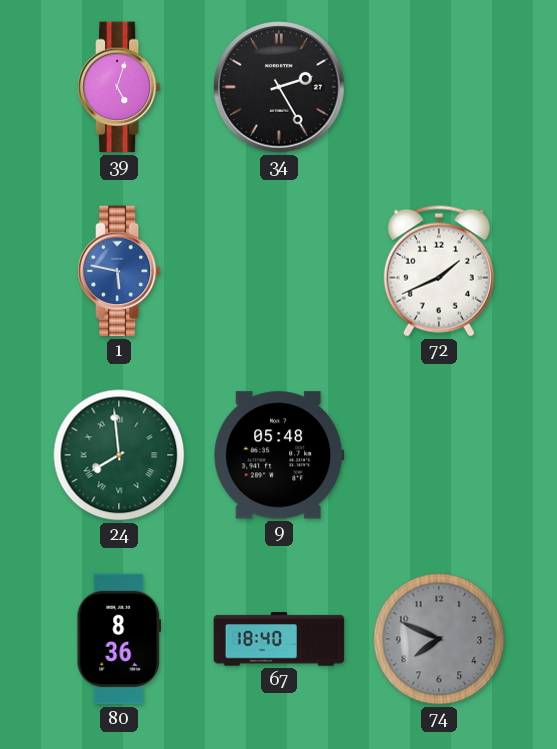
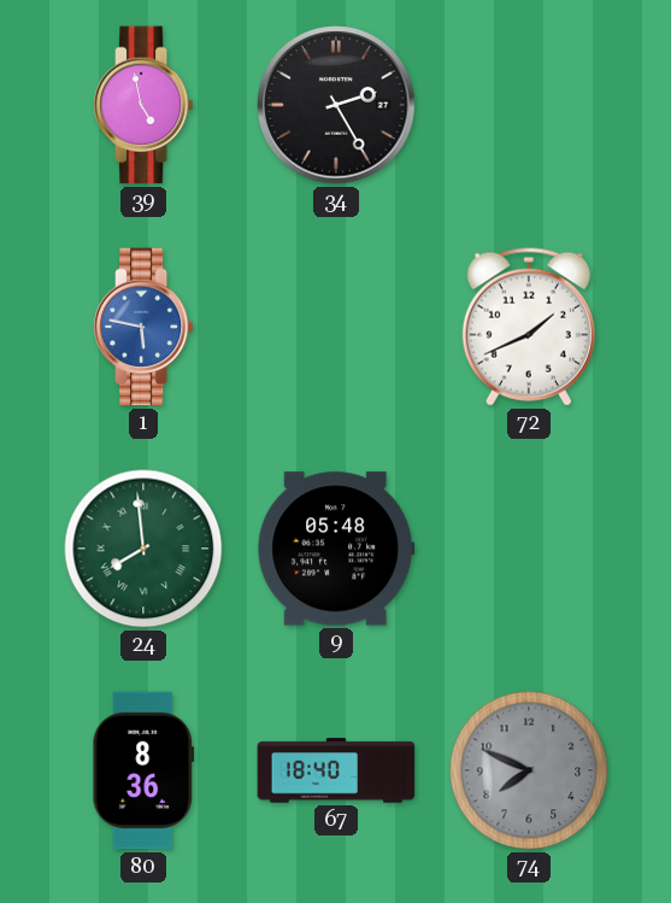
39: 5:03 -> 4:58 (143, 105)
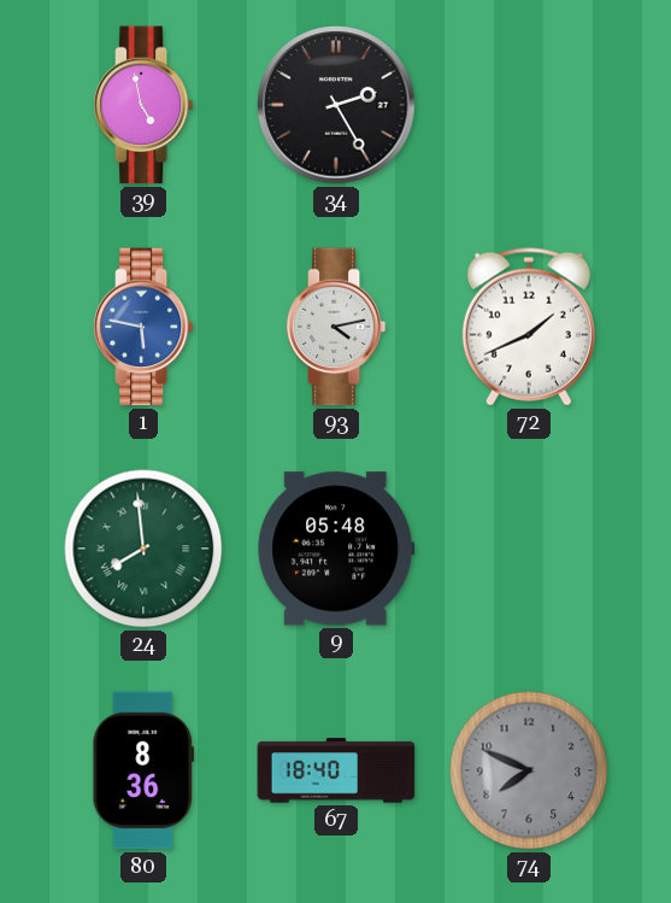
93: none -> 4:13 (336, 327)
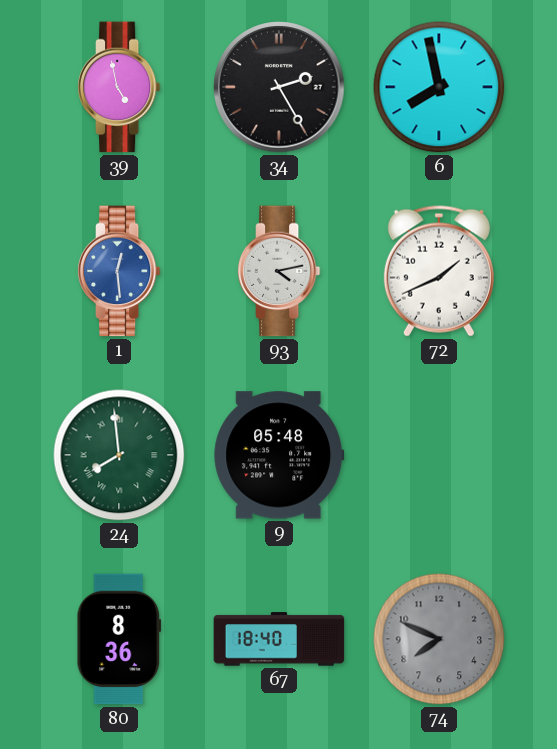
6: none -> 7:58 (439, 87)
1: 5:47 -> 12:29 (119, 271)
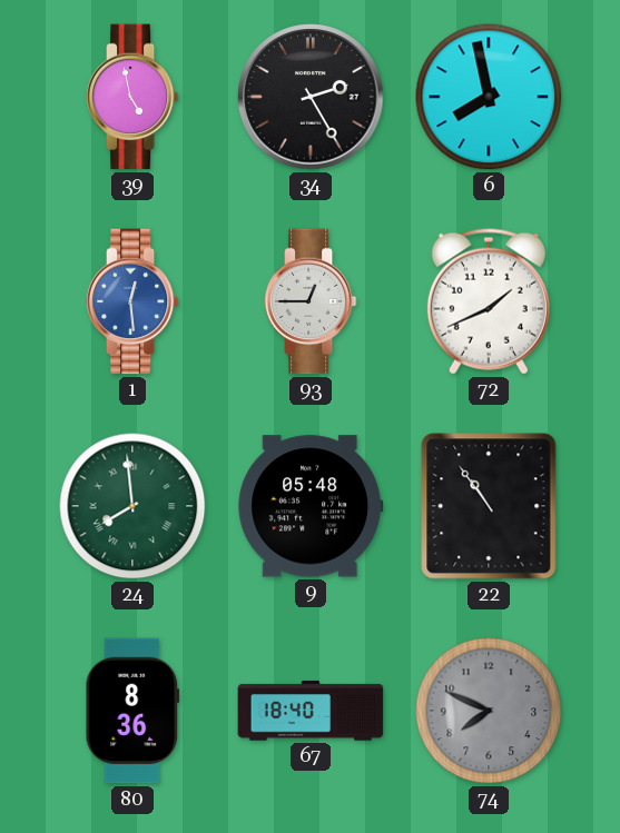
93: 4:13 -> 12:45 (311, 301)
22: none -> 10:54 (489, 506)
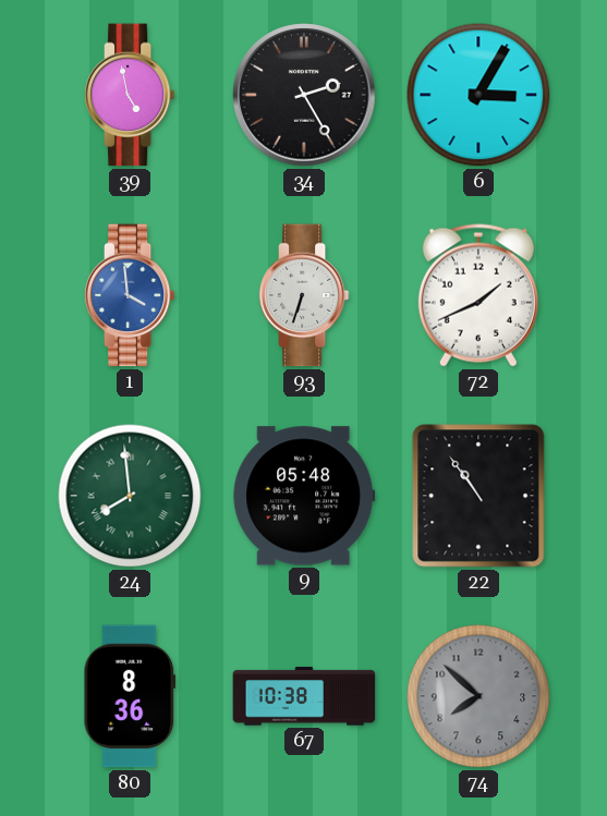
6: 7:58 -> 3:05 (478, 95)
1: 12:29 -> 3:59 (130, 295)
93: 12:45 -> 6:33 (304, 295)
67: 18:40 -> 10:38 (304, 696)
74: 7:49 -> 7:52 (478, 696)
